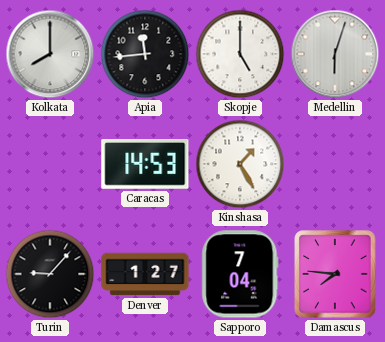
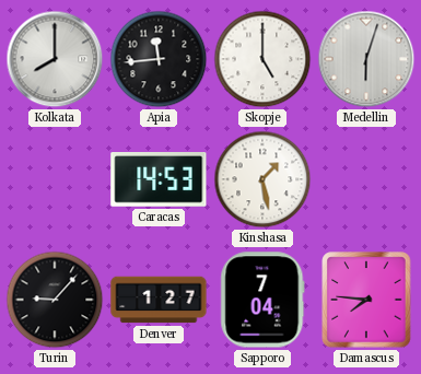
Kinshasa: 1:25 -> 1:28 (262, 179)
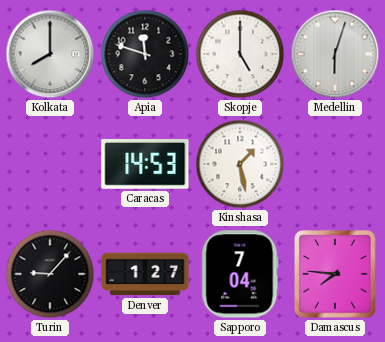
Apia: 11:44 -> 11:48 (145, 54)
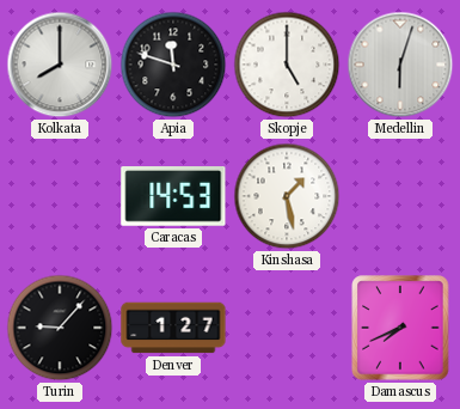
Sapporo: 7:04 -> none (240, 274)
Damascus: 7:46 -> 7:41 (400, 328)
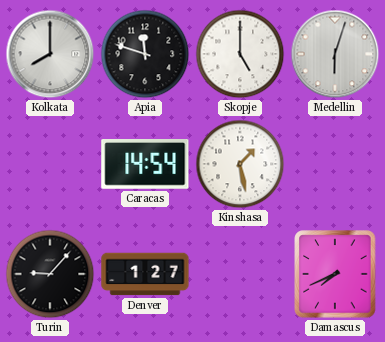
Caracas: 14:53 -> 14:54 (145, 165)
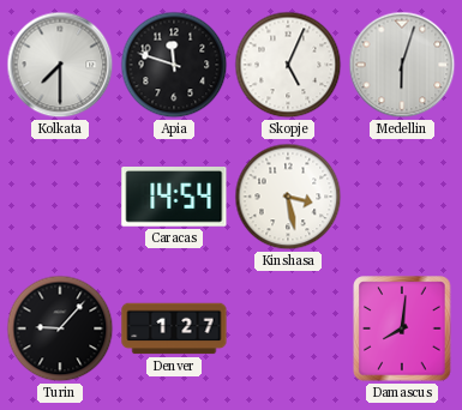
Kolkata: 8:00 -> 7:30 (60, 65)
Skopje: 5:00 -> 5:04 (288, 65)
Kinshasa: 1:28 -> 3:28 (288, 197)
Damascus: 7:41 -> 8:01 (402, 328)
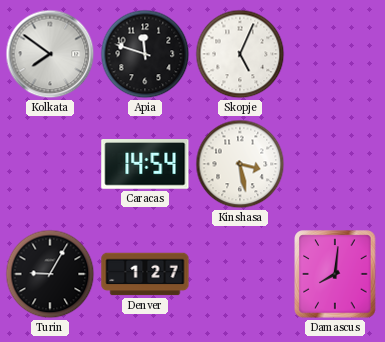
Kolkata: 7:30 -> 7:51 (50, 54)
Medellin: 6:03 -> none (402, 65)
Turin: 9:07 -> 9:05 (50, 274)
